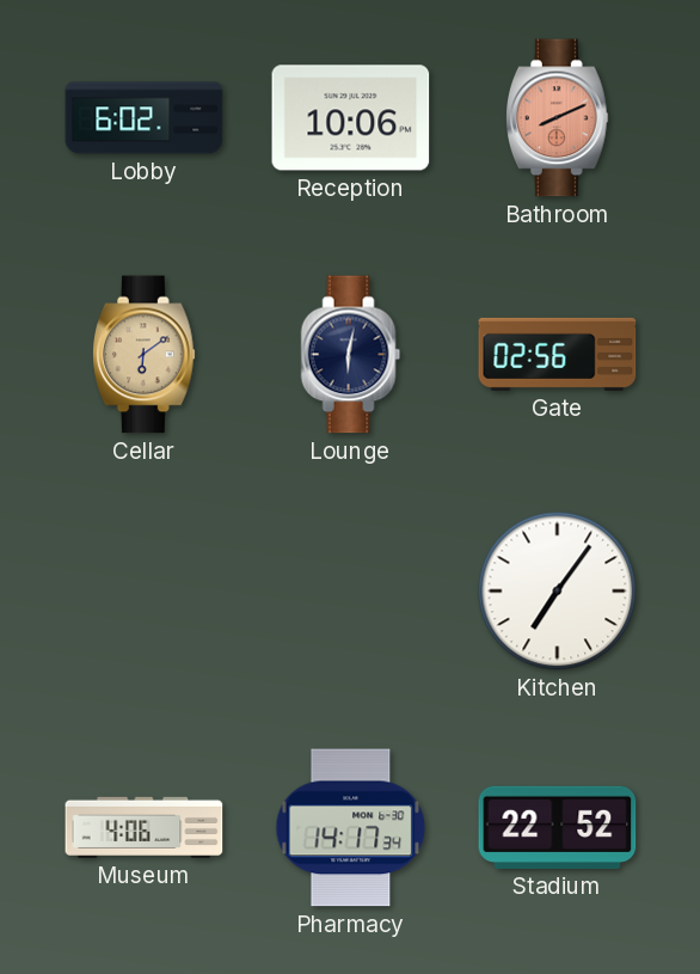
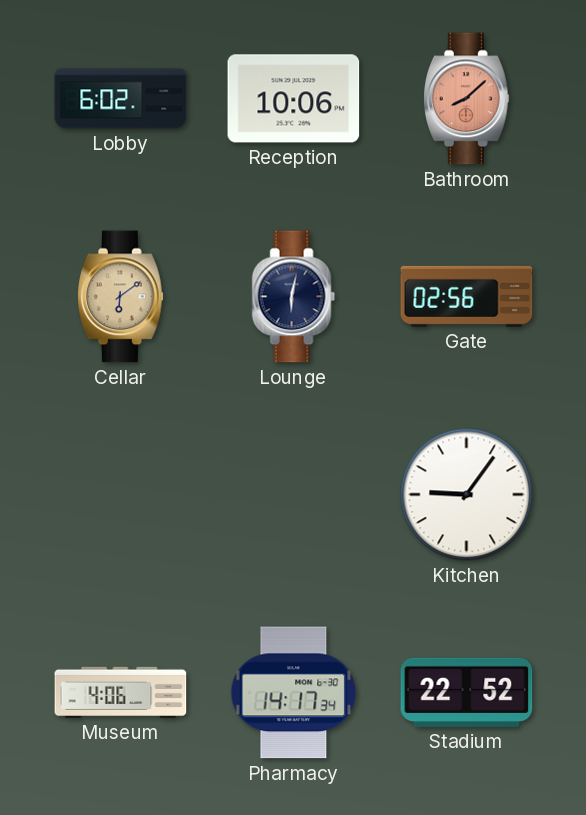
Bathroom: 8:11 -> 8:08 (467, 99)
Kitchen: 7:06 -> 9:06 (467, 495)
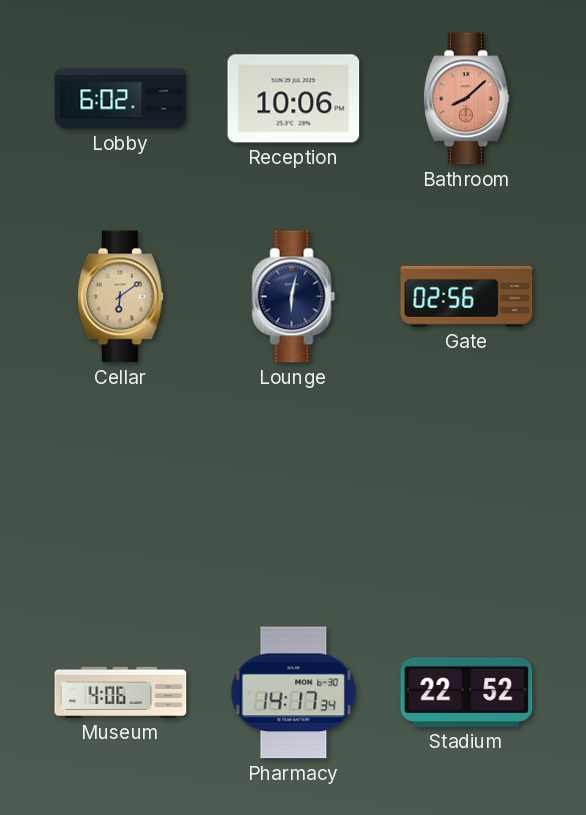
Kitchen: 9:06 -> none (467, 495)
